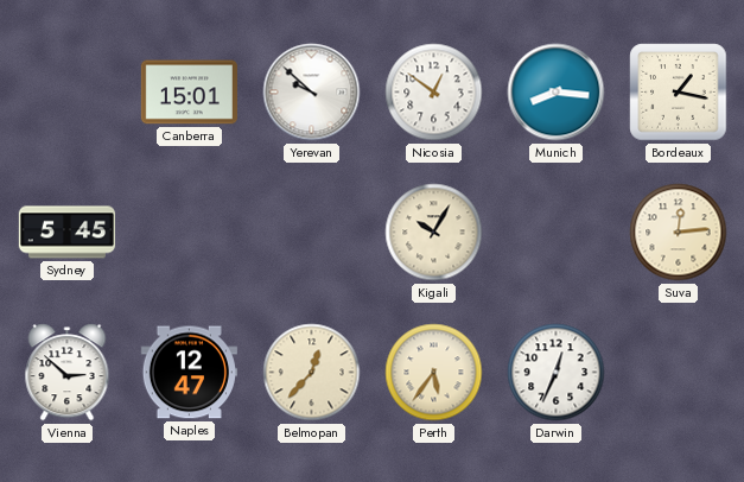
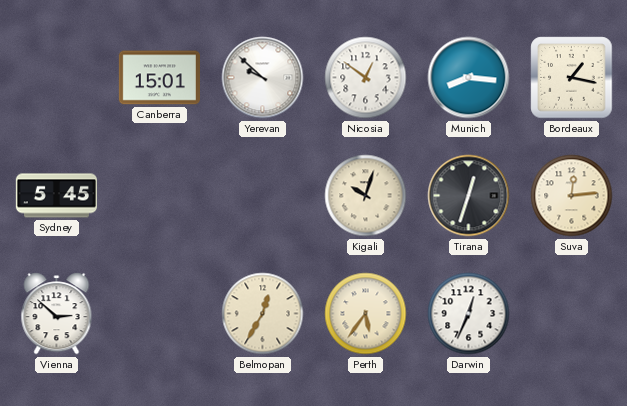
Kigali: 10:05 -> 10:03 (366, 196)
Tirana: none -> 12:33 (469, 196)
Naples: 12:47 -> none (189, 373)
Belmopan: 12:37 -> 12:35 (263, 314)
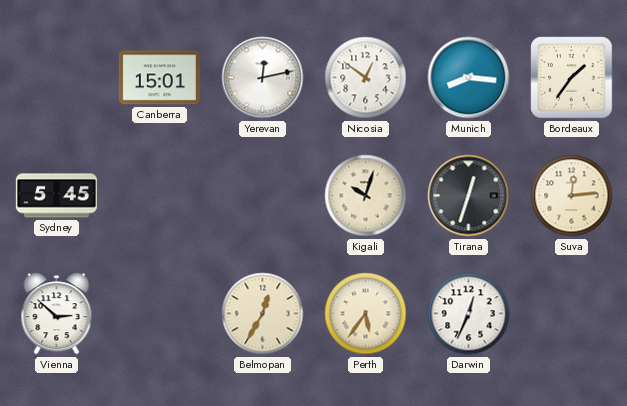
Yerevan: 9:52 -> 12:13 (263, 78)
Bordeaux: 1:17 -> 1:36 (572, 78)
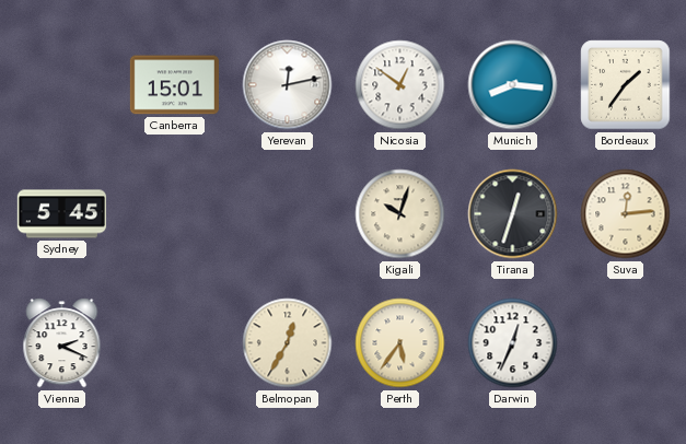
Vienna: 2:52 -> 2:19 (62, 343)
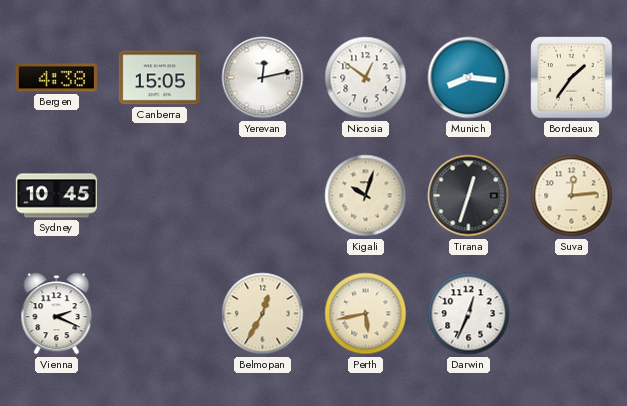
Bergen: none -> 4:38 (56, 78)
Canberra: 15:01 -> 15:05 (159, 78)
Sydney: 5:45 -> 10:45 (56, 196)
Perth: 5:36 -> 5:43 (366, 314)
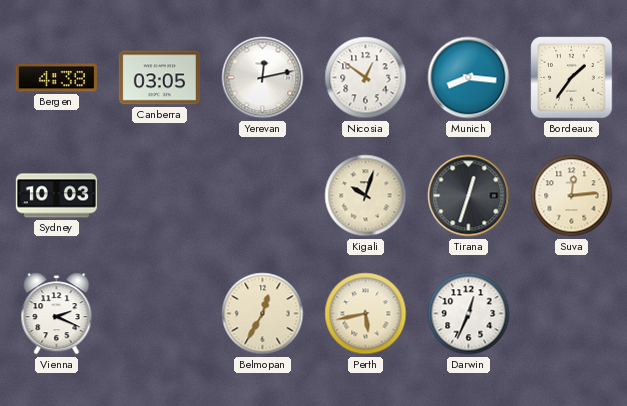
Canberra: 15:05 -> 03:05 (159, 78)
Sydney: 10:45 -> 10:03 (56, 196)
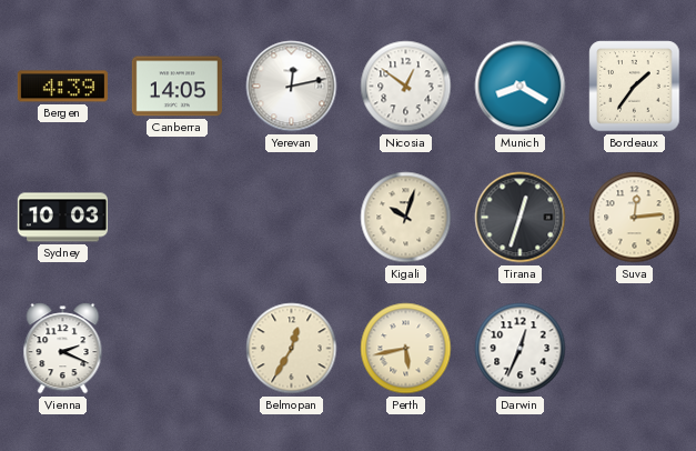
Bergen: 4:38 -> 4:39 (62, 87)
Canberra: 03:05 -> 14:05 (176, 87)
Munich: 8:16 -> 8:20 (521, 87)
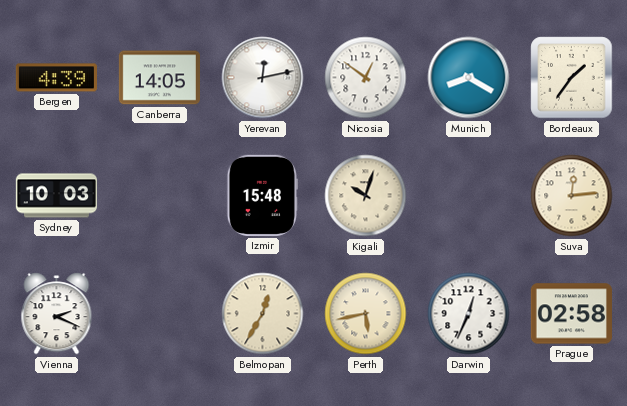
Izmir: none -> 15:48 (262, 195)
Tirana: 12:33 -> none (521, 218)
Prague: none -> 02:58 (571, 314)
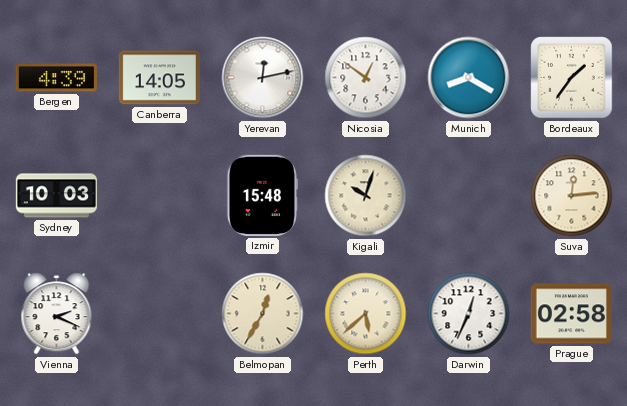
Perth: 5:43 -> 5:38 (366, 314)
